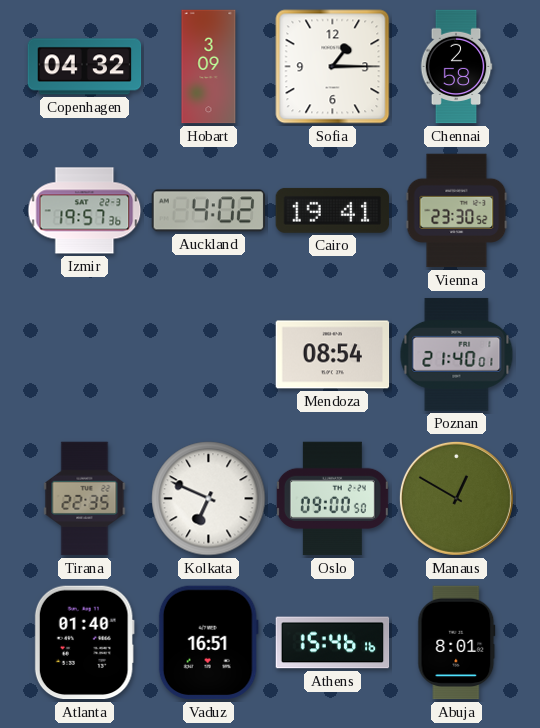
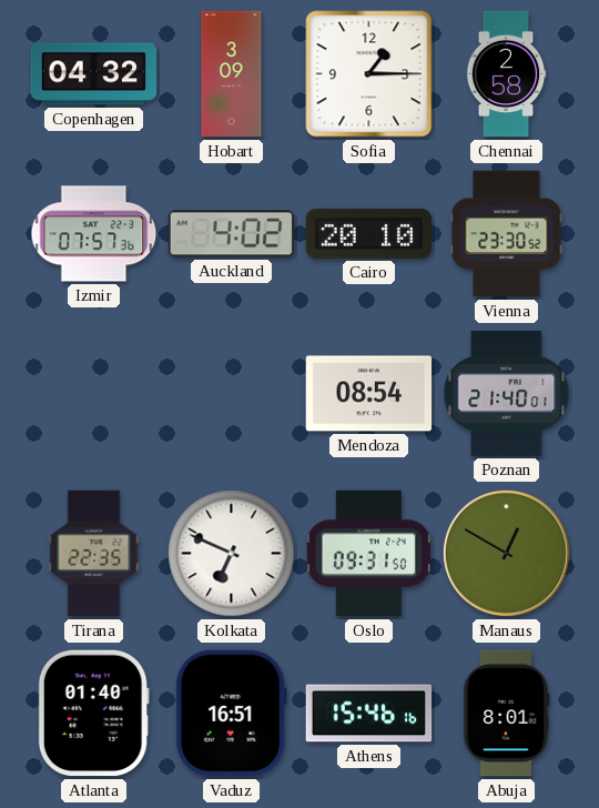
Izmir: 19:57 -> 07:57 (94, 234)
Cairo: 19:41 -> 20:10 (369, 233)
Oslo: 09:00 -> 09:31 (368, 554)
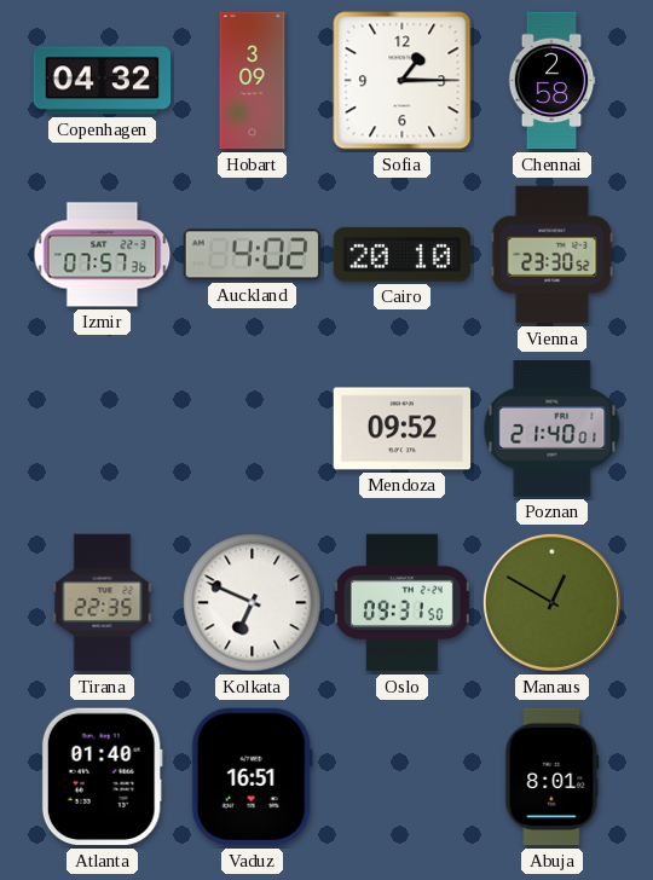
Mendoza: 08:54 -> 09:52 (403, 429)
Athens: 15:46 -> none (369, 714)
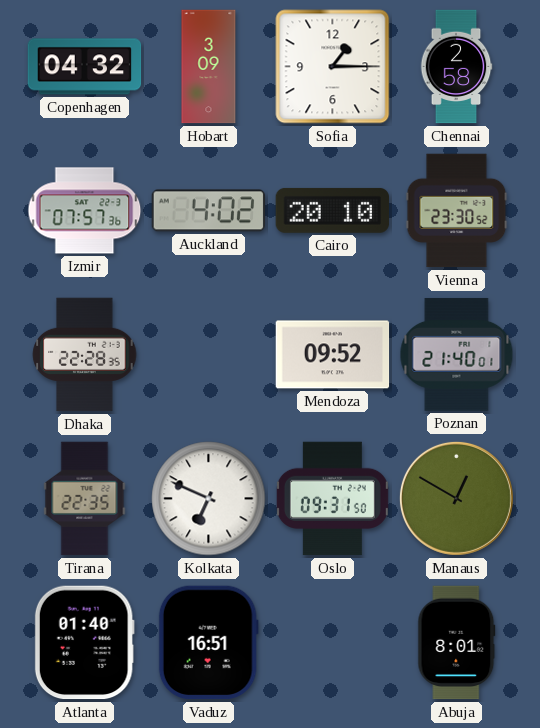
Dhaka: none -> 22:28 (85, 355)
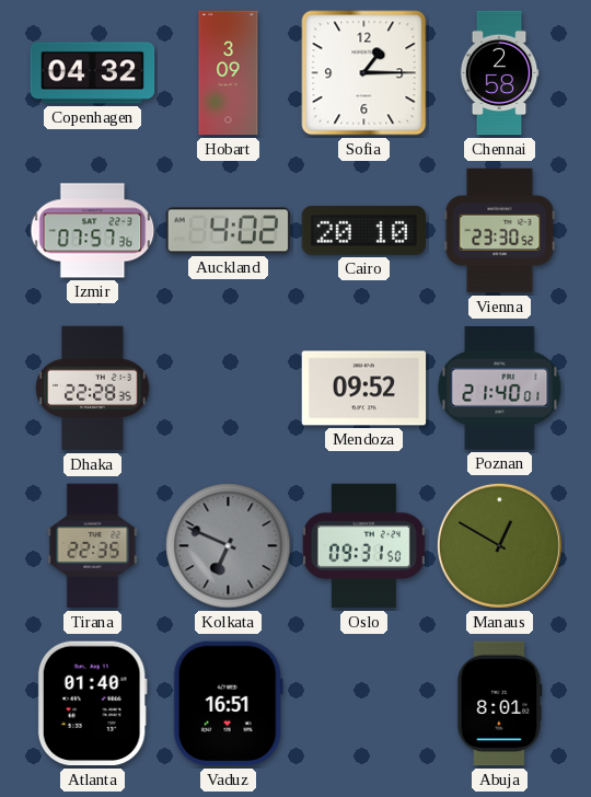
Kolkata dial: white -> grey (229, 546)
